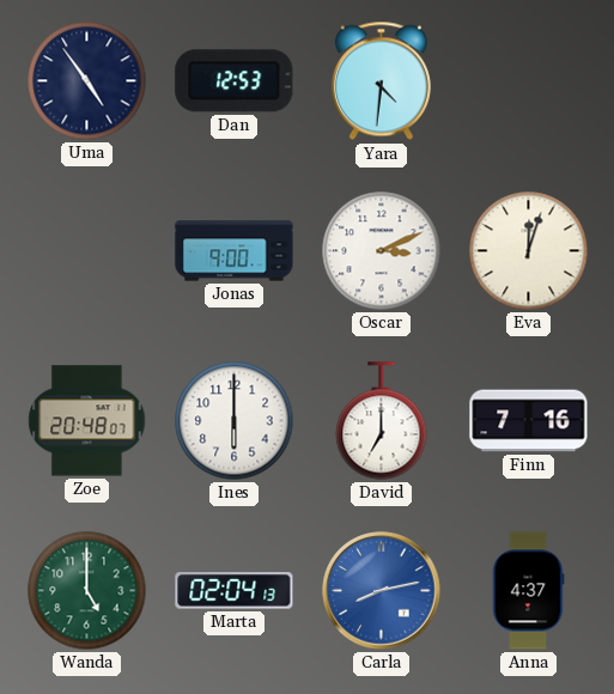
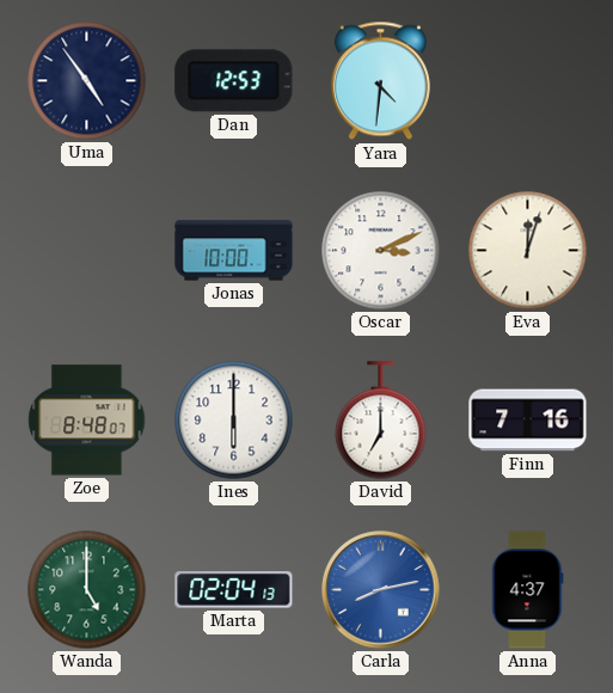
Jonas: 9:00 -> 10:00 (234, 251)
Zoe: 20:48 -> 8:48 (87, 421)
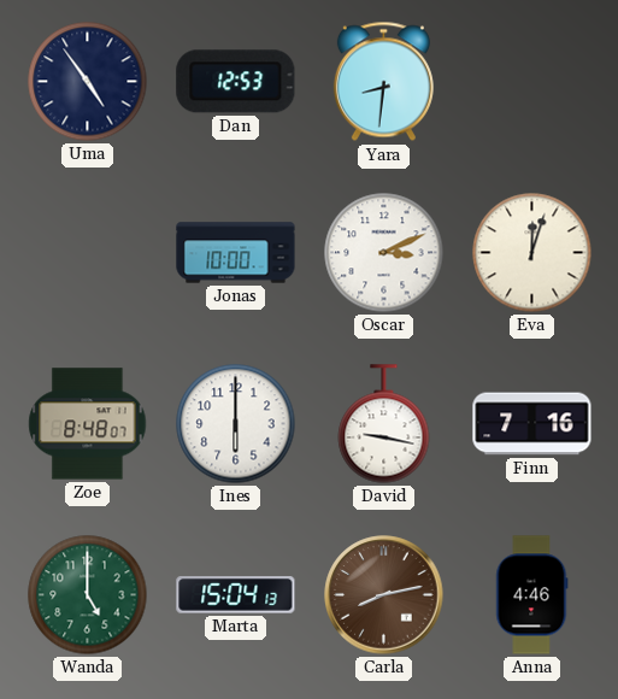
Yara: 4:31 -> 8:31 (383, 82)
David: 7:00 -> 9:17 (384, 424)
Marta: 02:04 -> 15:04 (236, 595)
Carla dial: blue -> brown (384, 595)
Anna: 4:37 -> 4:46 (532, 595)
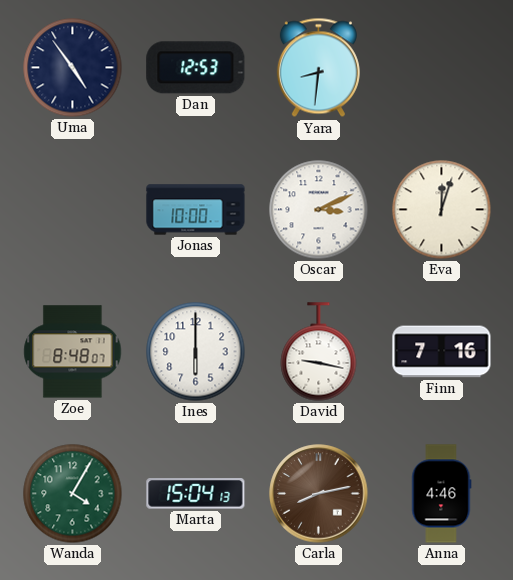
Wanda: 5:00 -> 4:05 (73, 494)
